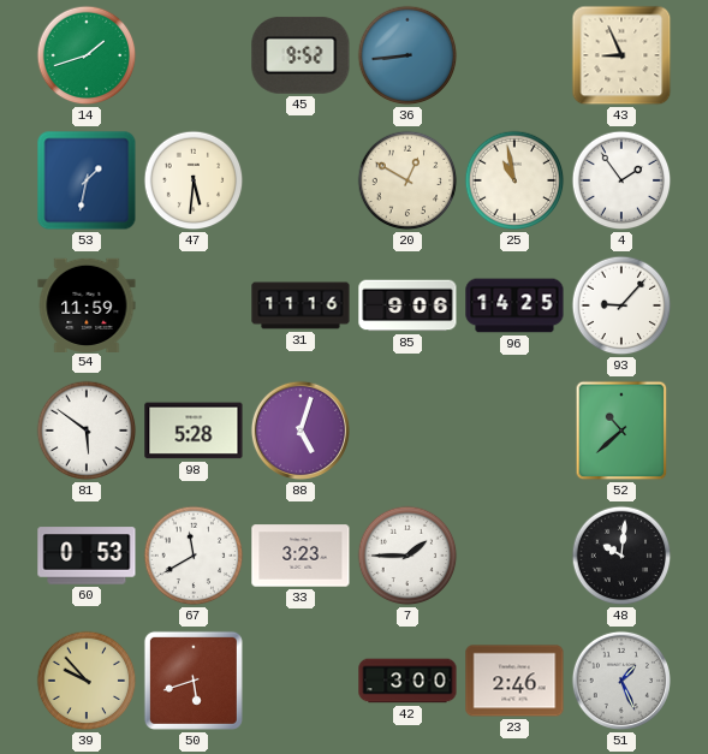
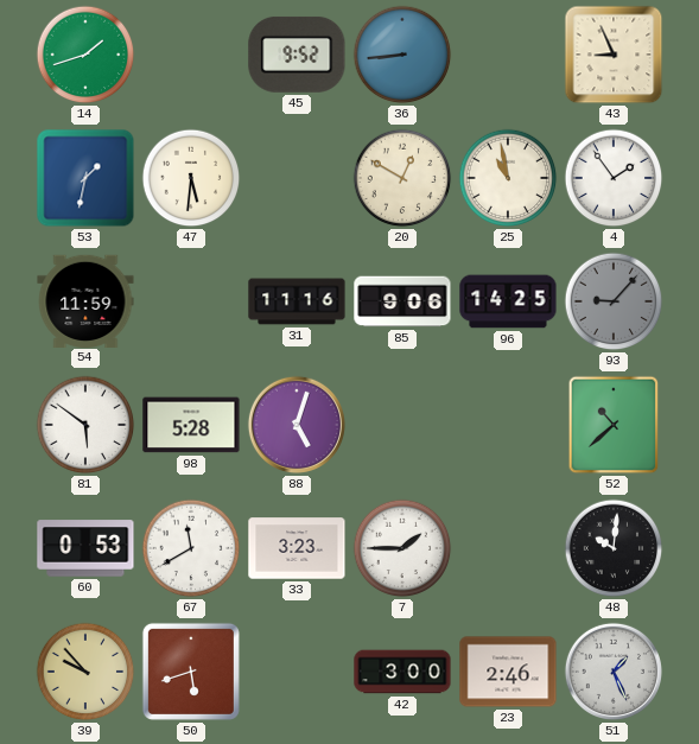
93 dial: white -> grey (614, 301)
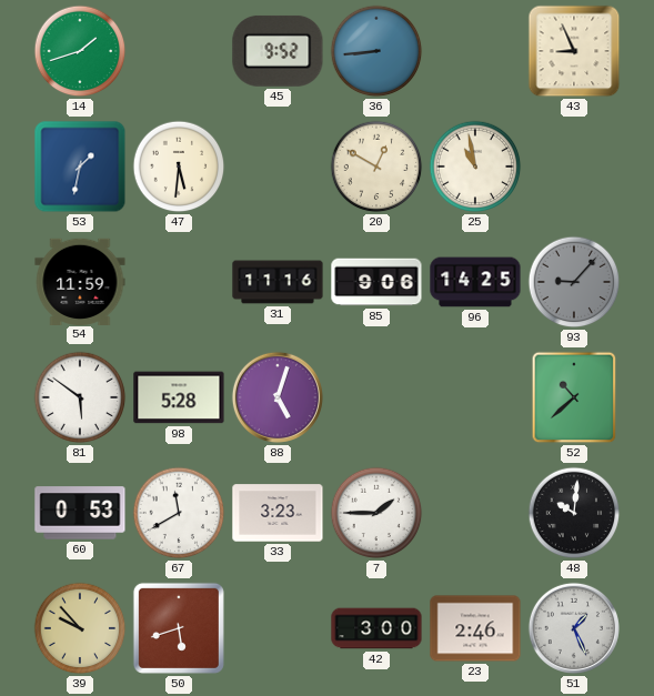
4: 1:54 -> none (614, 178)
